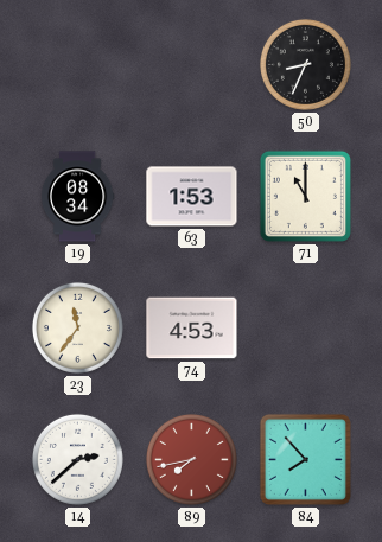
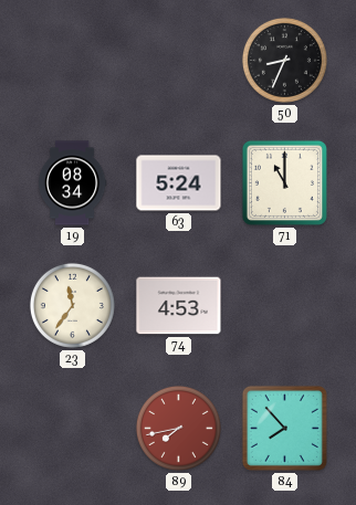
63: 1:53 -> 5:24 (179, 183)
14: 2:38 -> none (77, 459)
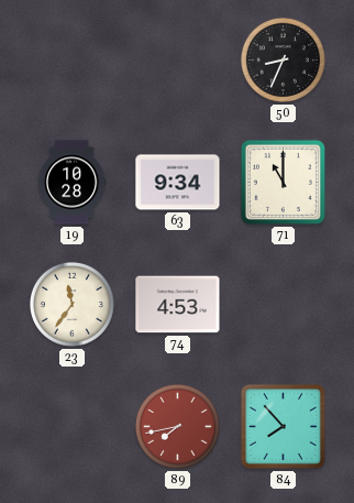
19: 08:34 -> 10:28 (71, 183)
63: 5:24 -> 9:34 (178, 183)
